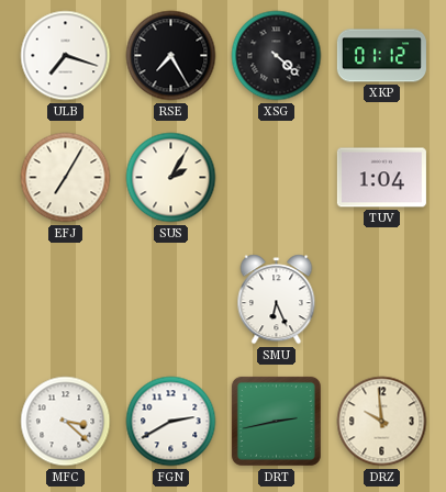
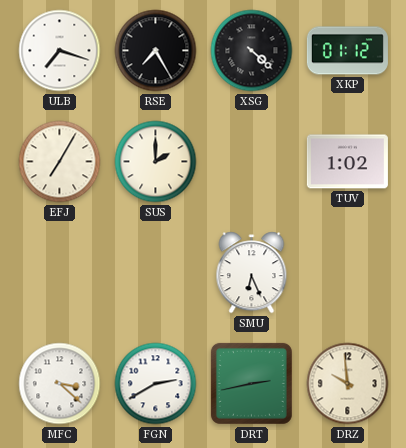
SUS: 2:05 -> 2:00 (156, 162)
TUV: 1:04 -> 1:02 (347, 162)
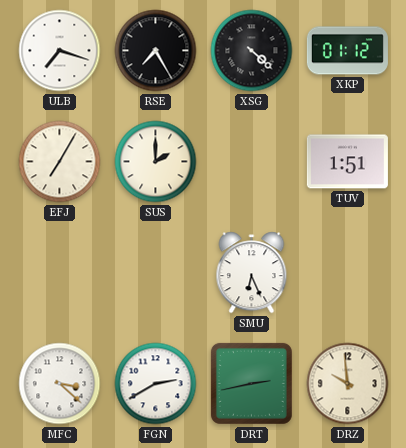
TUV: 1:02 -> 1:51 (347, 162)
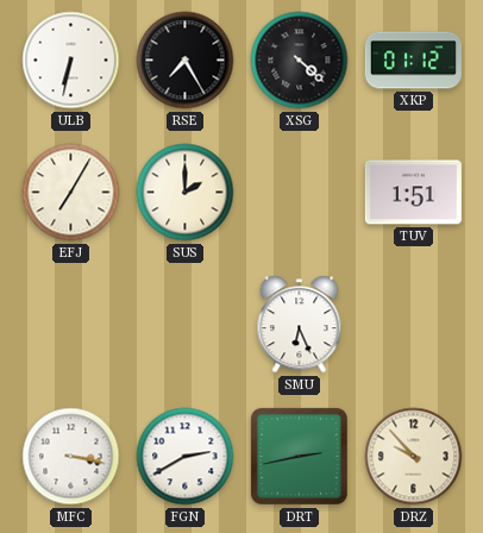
ULB: 7:18 -> 6:32 (71, 61)
MFC: 3:22 -> 3:17 (71, 457)
DRZ: 9:59 -> 9:53 (414, 457)
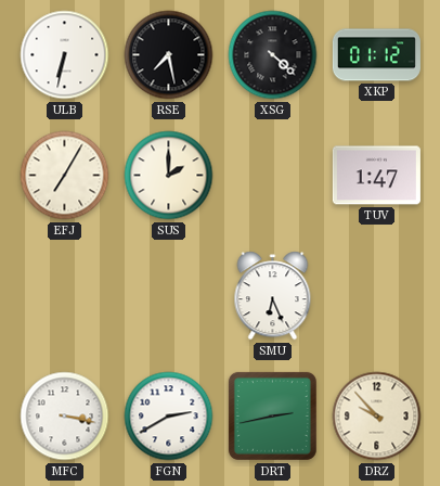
RSE: 7:25 -> 7:28 (169, 55)
TUV: 1:51 -> 1:47 (376, 176)
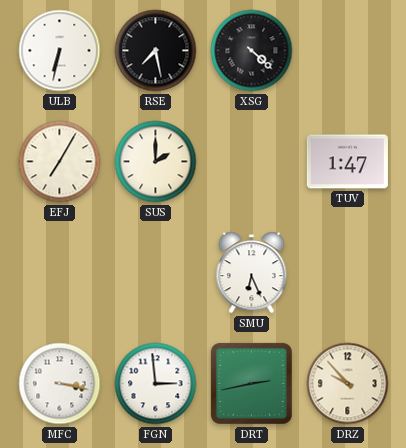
XKP: 01:12 -> none (376, 55)
FGN: 2:40 -> 2:59 (156, 384)
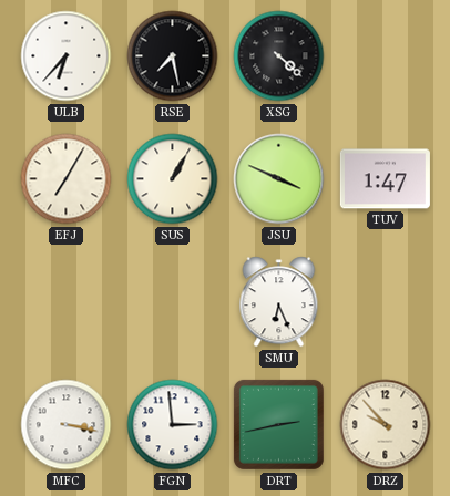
ULB: 6:32 -> 6:37 (67, 56)
SUS: 2:00 -> 1:05 (173, 179)
JSU: none -> 3:49 (279, 179)
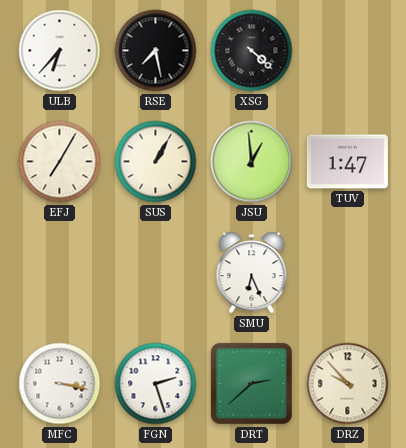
JSU: 3:49 -> 12:59 (252, 162)
FGN: 2:59 -> 2:27 (156, 384)
DRT: 2:43 -> 2:38 (251, 383)
